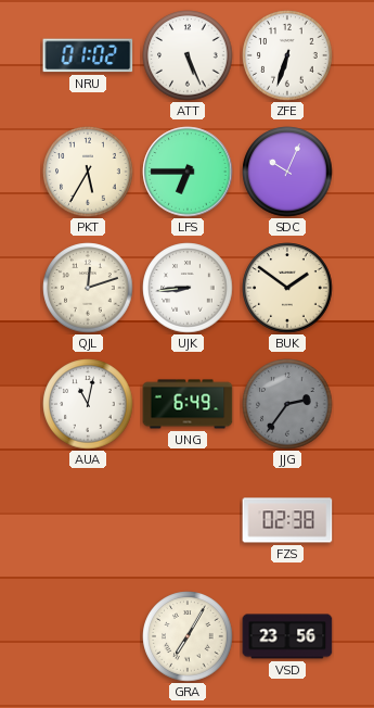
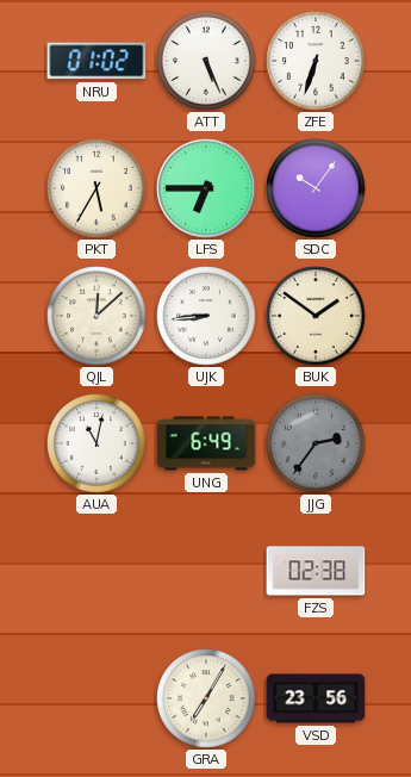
SDC: 10:04 -> 10:06 (316, 188)
QJL: 12:12 -> 12:08 (96, 316)
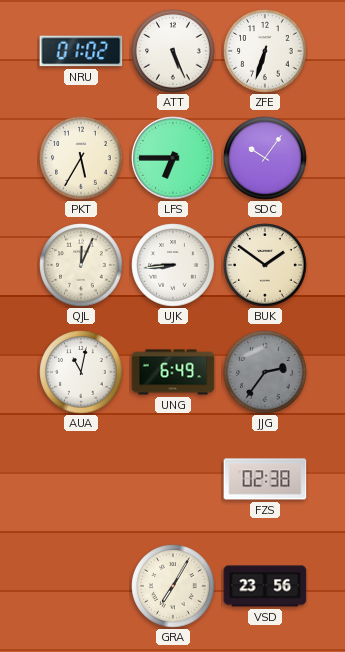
QJL: 12:08 -> 12:04 (81, 265)
